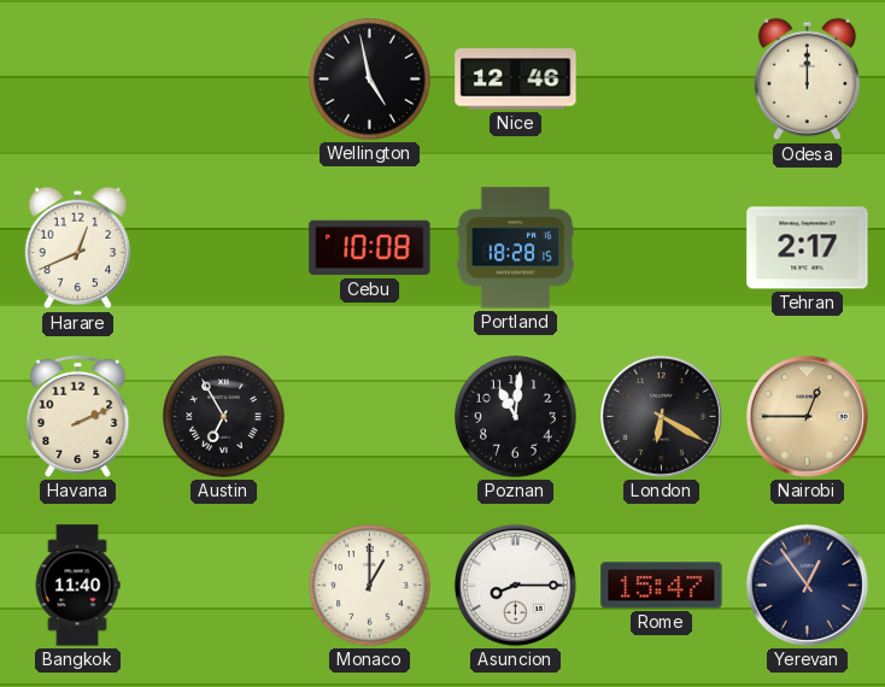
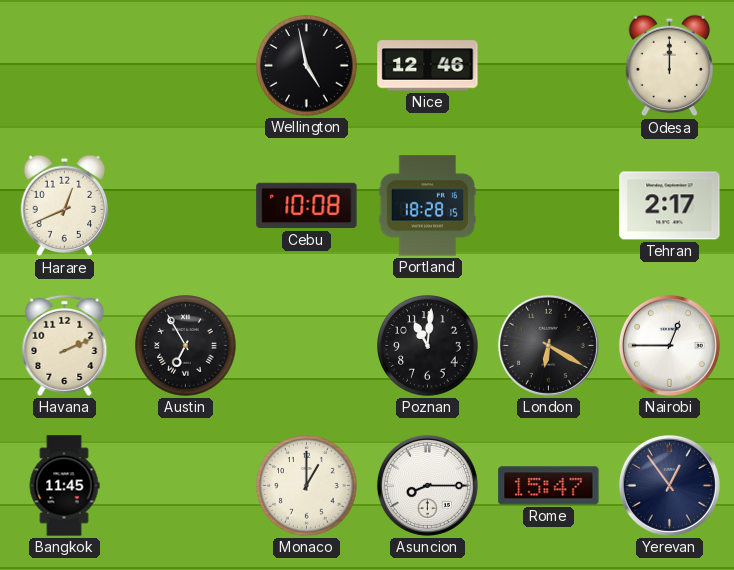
Nairobi dial: champagne -> white (669, 345)
Bangkok: 11:40 -> 11:45 (64, 486)
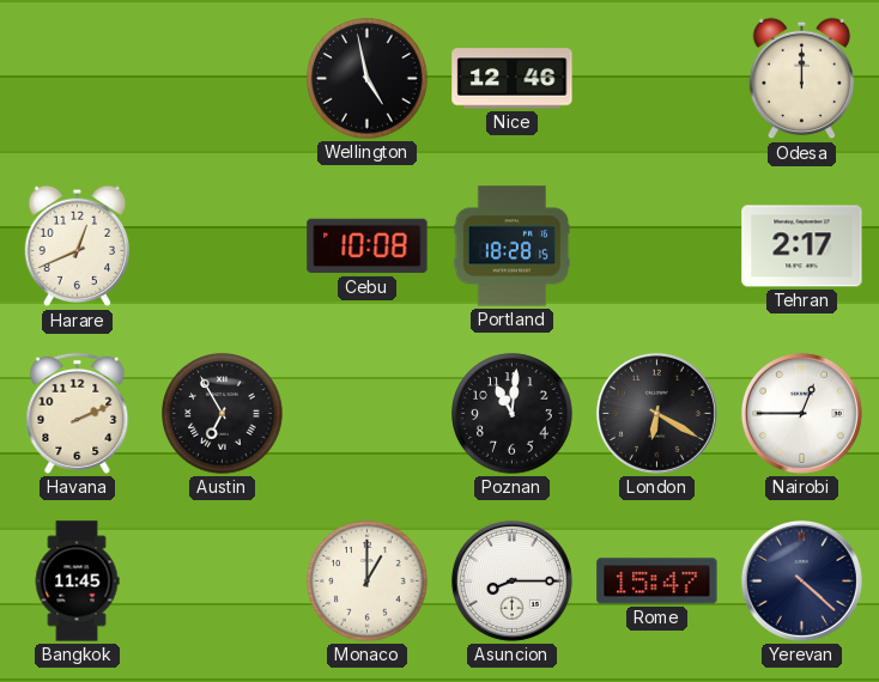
Yerevan: 12:54 -> 4:22 (801, 580)
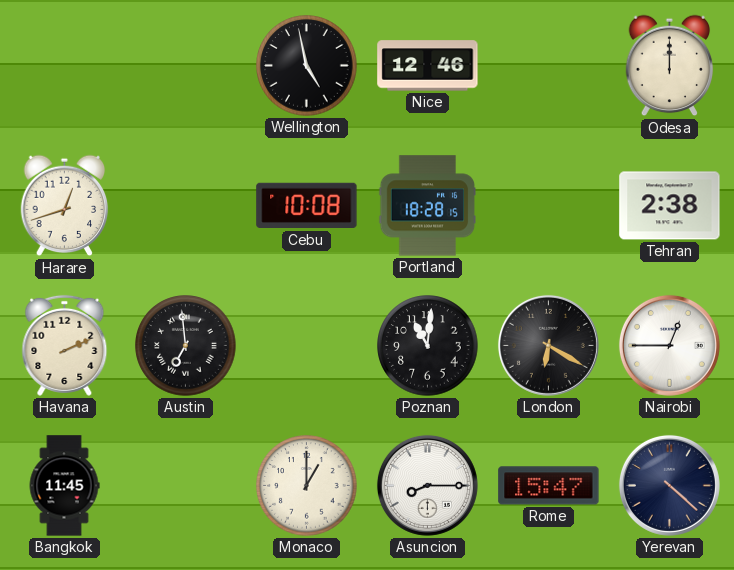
Harare: 12:41 -> 12:42 (65, 206)
Tehran: 2:17 -> 2:38 (670, 206)
Austin: 6:55 -> 6:59 (186, 346)
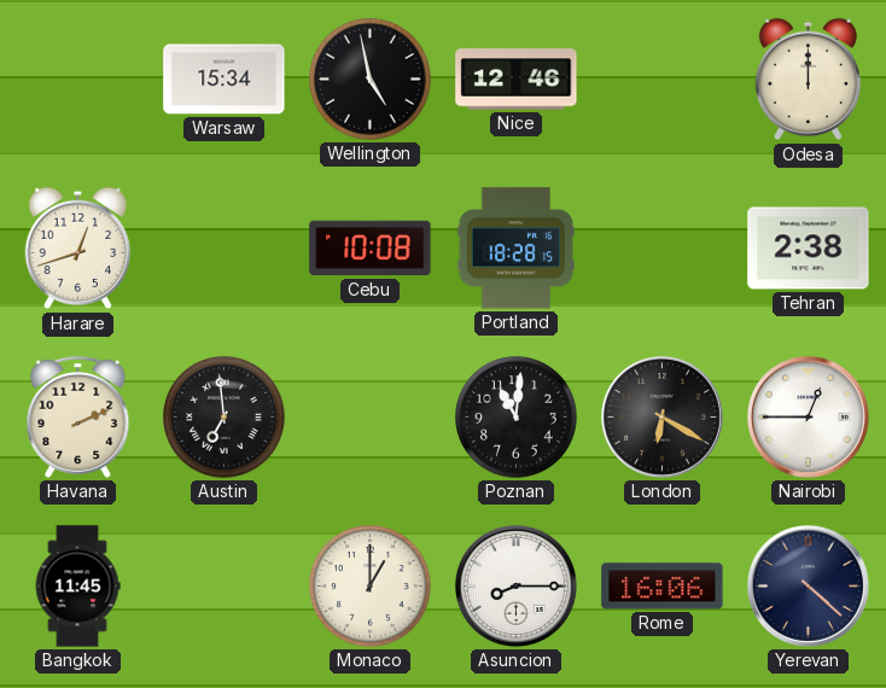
Warsaw: none -> 15:34 (225, 80)
Rome: 15:47 -> 16:06 (663, 587)
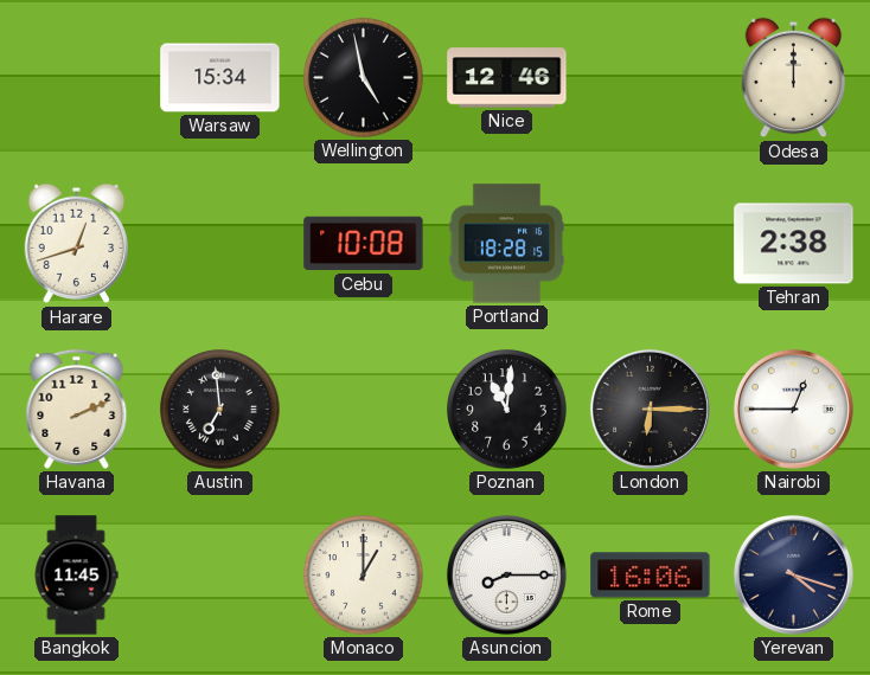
London: 6:20 -> 6:15 (650, 409)
Yerevan: 4:22 -> 4:18 (793, 574)
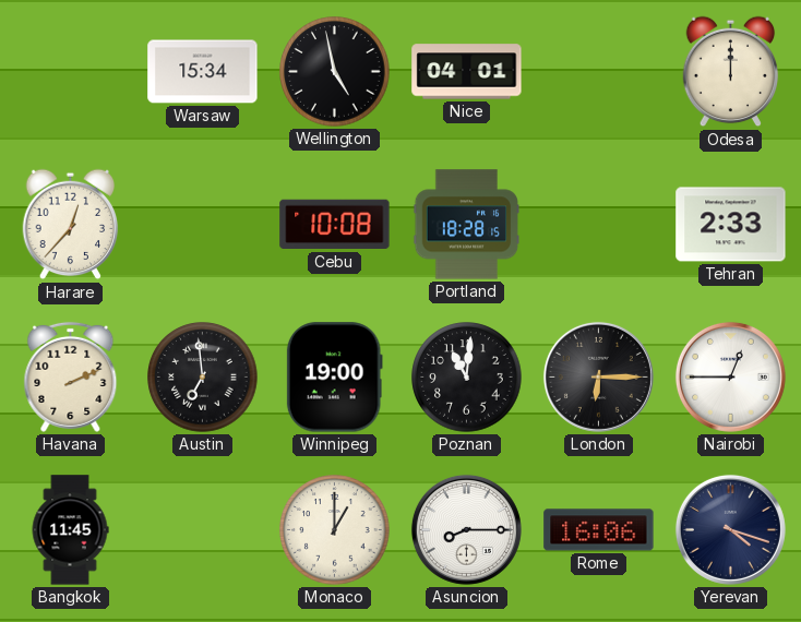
Nice: 12:46 -> 04:01 (467, 72)
Harare: 12:42 -> 12:37 (71, 225)
Tehran: 2:38 -> 2:33 (731, 225)
Winnipeg: none -> 19:00 (334, 378)
